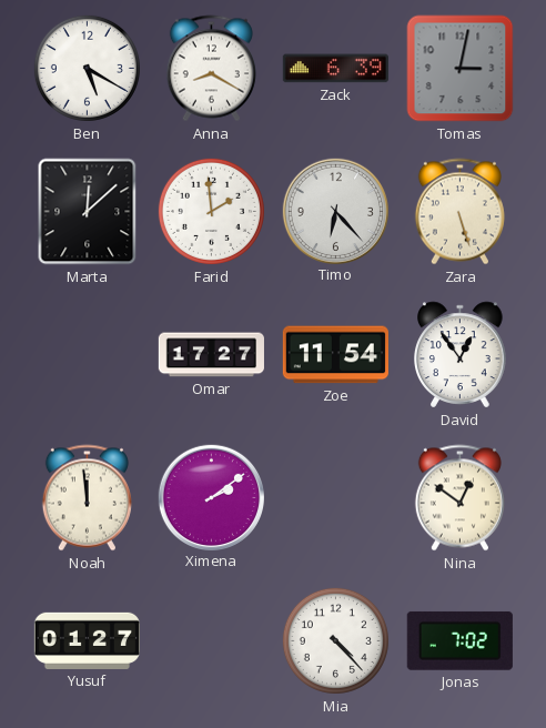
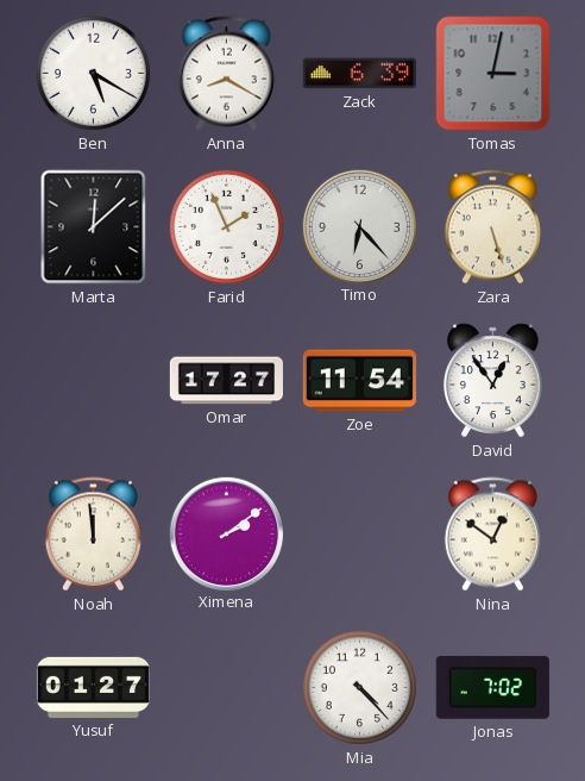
Farid: 1:59 -> 1:56 (226, 226)
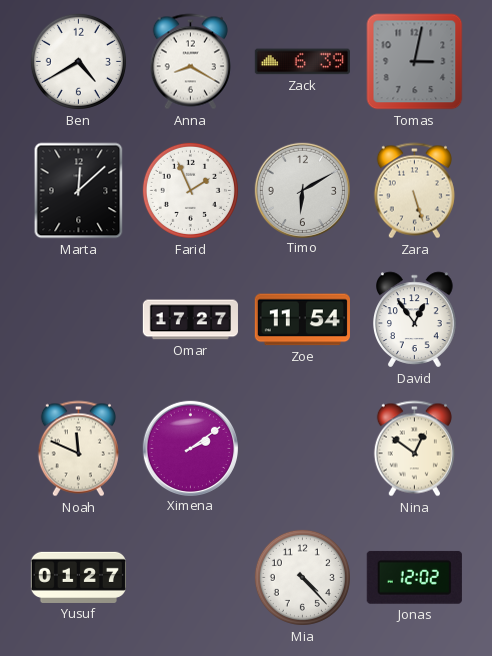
Ben: 5:20 -> 4:40 (78, 61)
Timo: 6:23 -> 6:10 (302, 190)
Noah: 11:59 -> 11:49 (78, 449)
Jonas: 7:02 -> 12:02 (414, 577)
